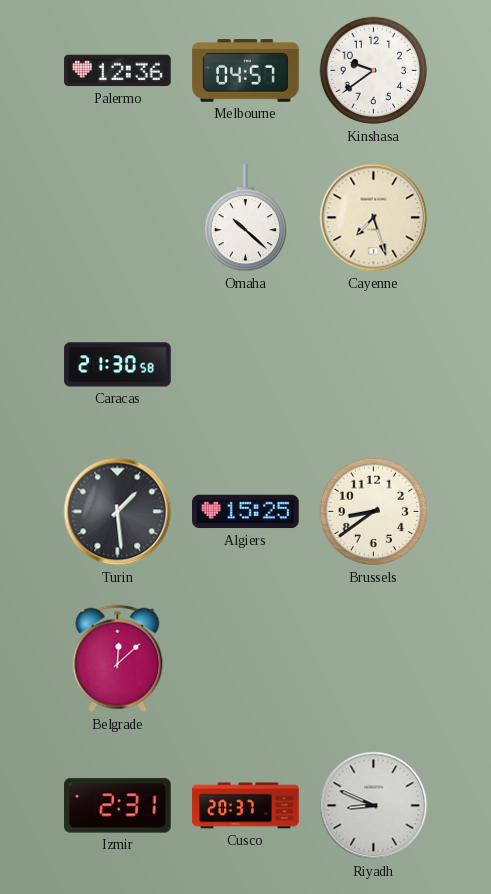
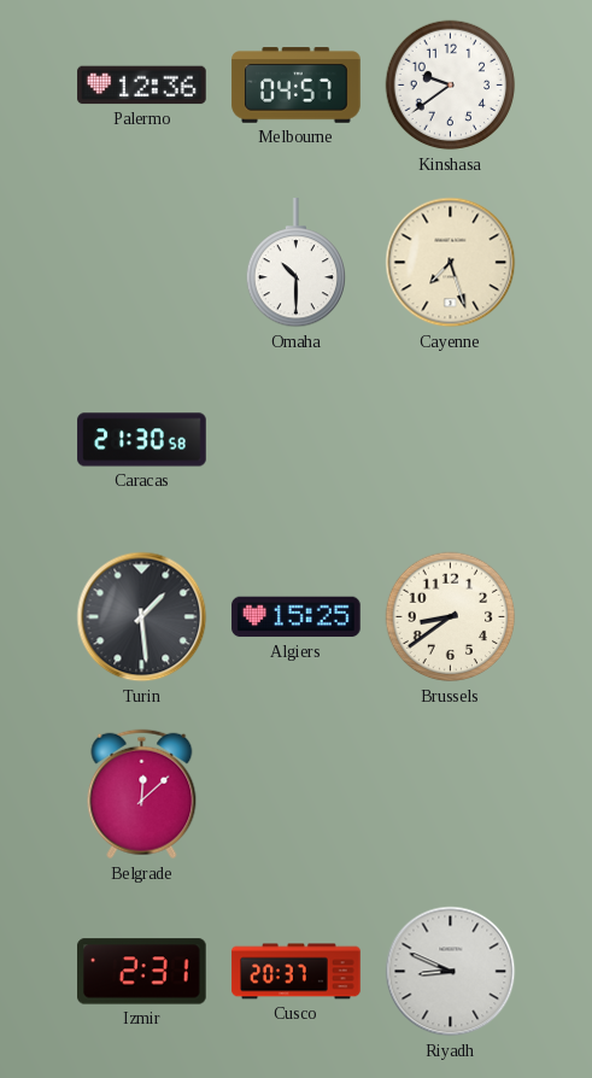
Omaha: 10:22 -> 10:30 (295, 263)
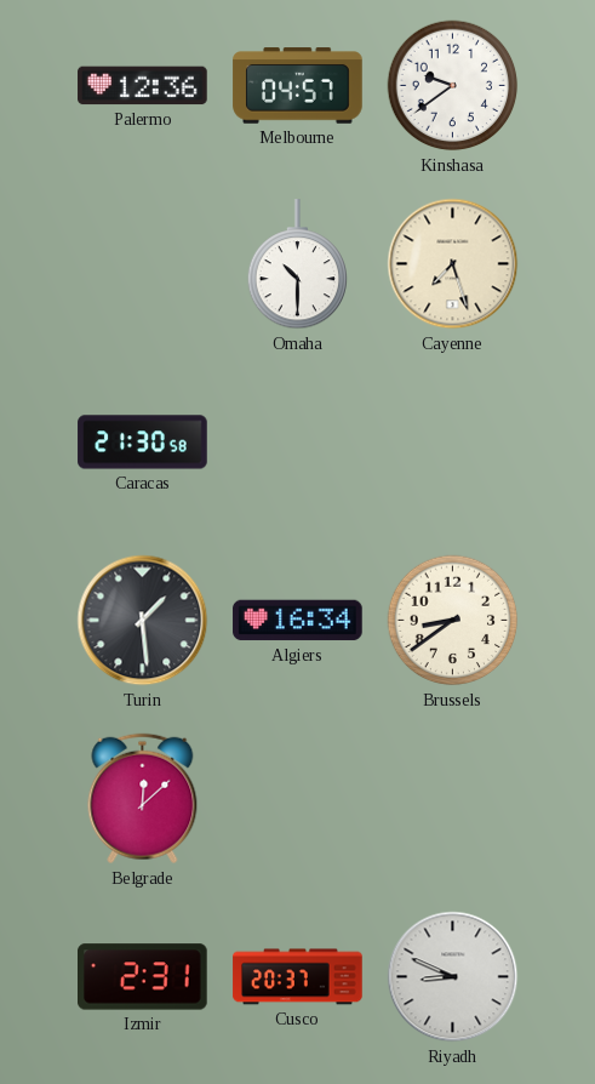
Algiers: 15:25 -> 16:34 (298, 621)
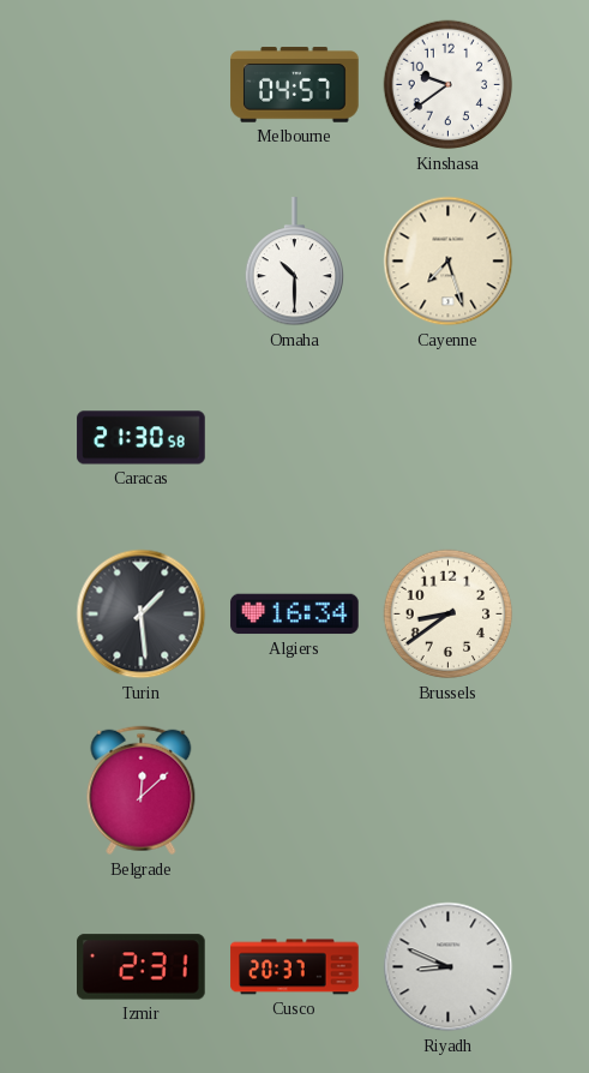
Palermo: 12:36 -> none (143, 86)
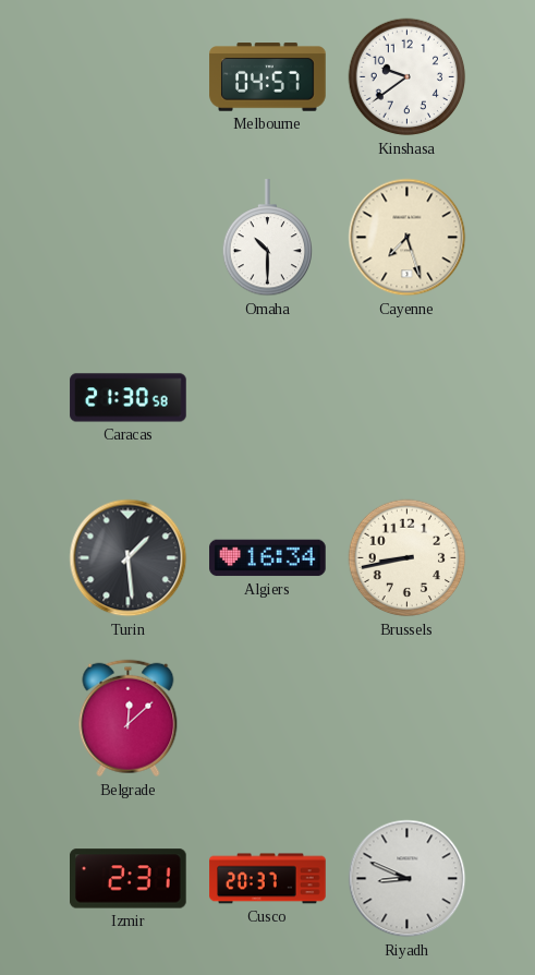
Brussels: 8:39 -> 8:43 (408, 558)
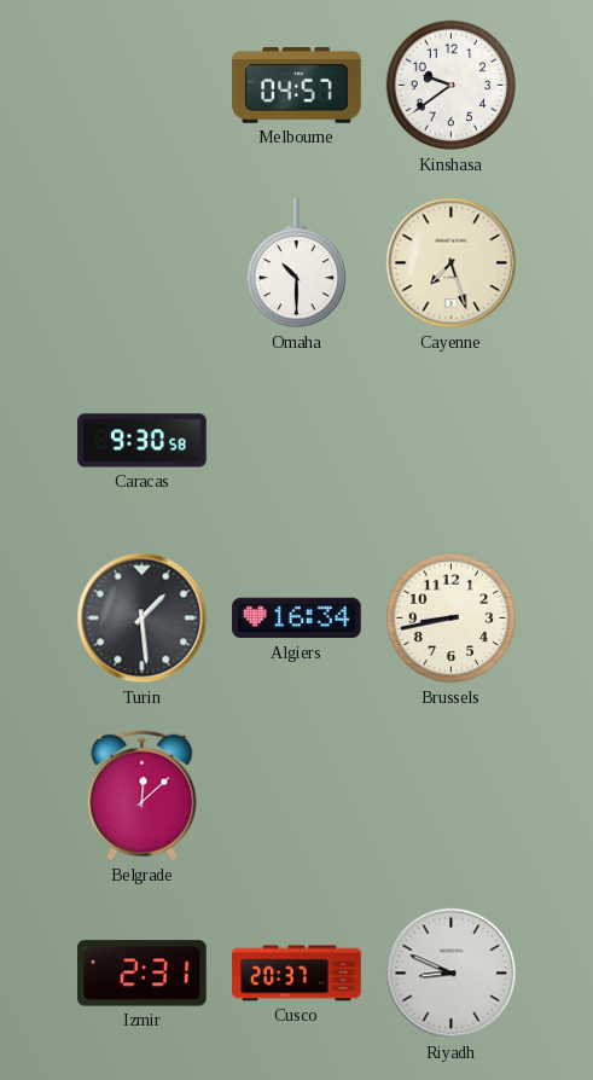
Caracas: 21:30 -> 9:30 (143, 441)
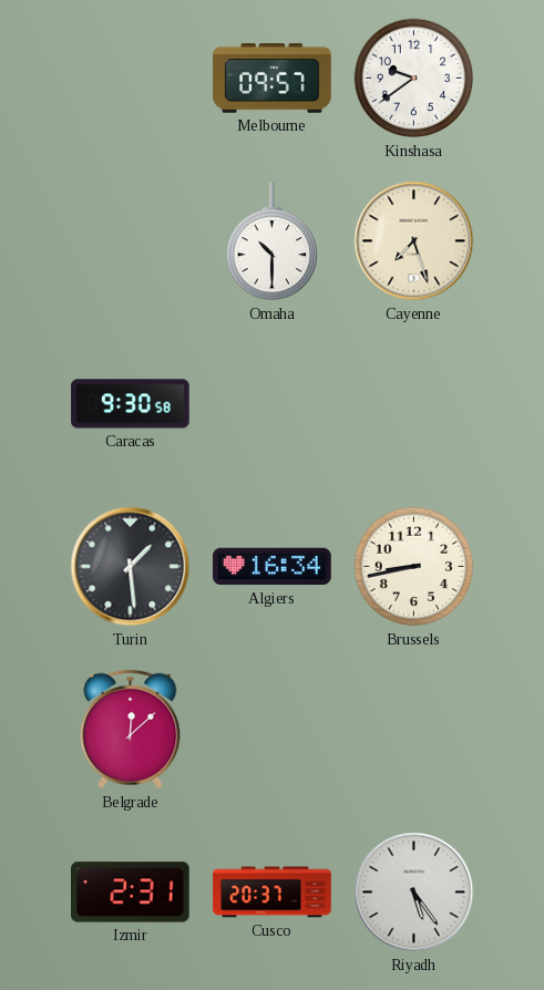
Melbourne: 04:57 -> 09:57 (273, 79)
Riyadh: 8:49 -> 5:24 (414, 893)
